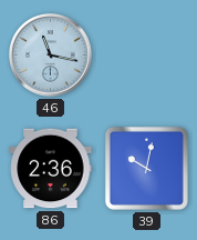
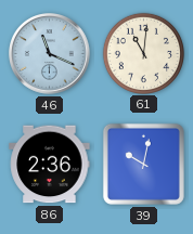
46: 11:17 -> 11:19 (50, 54)
61: none -> 11:01 (143, 53)
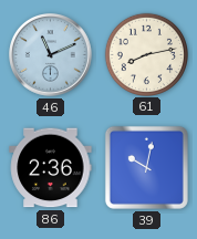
46: 11:19 -> 11:11 (51, 55)
61: 11:01 -> 8:13 (146, 54)
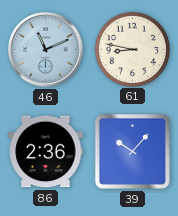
61: 8:13 -> 8:47 (132, 49)
39: 10:02 -> 10:07 (132, 151)
